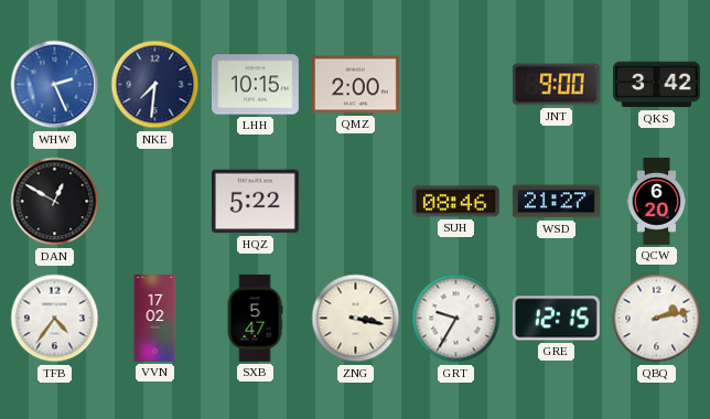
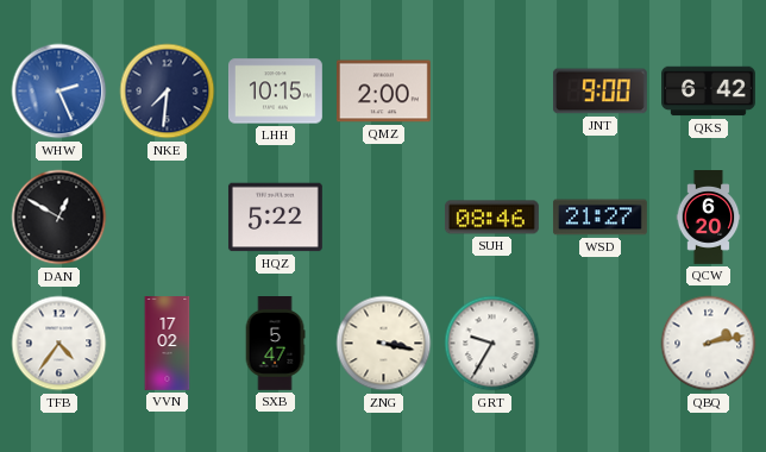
QKS: 3:42 -> 6:42 (709, 92)
GRE: 12:15 -> none (556, 319)
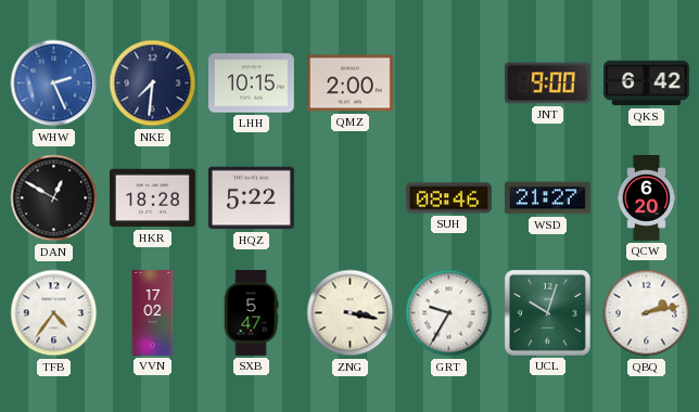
HKR: none -> 18:28 (153, 198)
UCL: none -> 10:03 (547, 312)
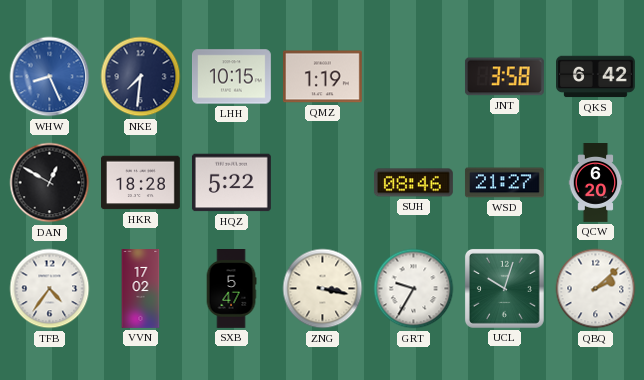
WHW: 2:26 -> 8:26 (50, 77)
QMZ: 2:00 -> 1:19 (322, 77)
JNT: 9:00 -> 3:58 (504, 77)
QBQ: 2:13 -> 2:08 (596, 289)
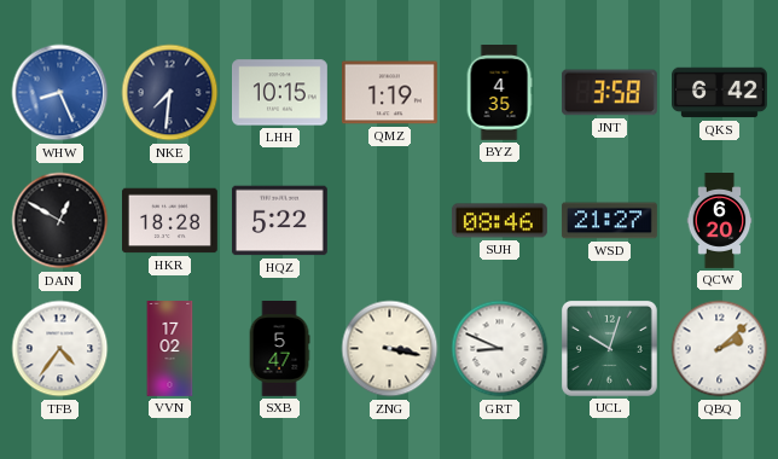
BYZ: none -> 4:35 (499, 93)
GRT: 9:35 -> 8:49 (500, 349)
